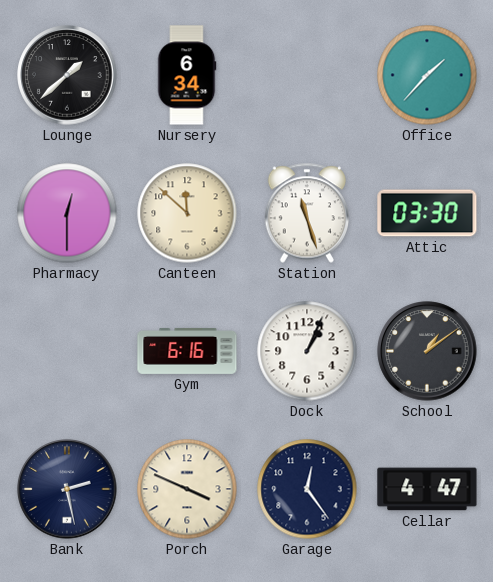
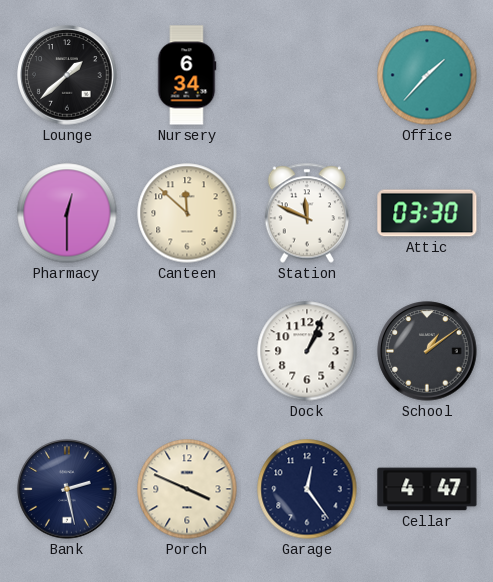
Station: 11:27 -> 11:49 (306, 213)
Gym: 6:16 -> none (187, 351)
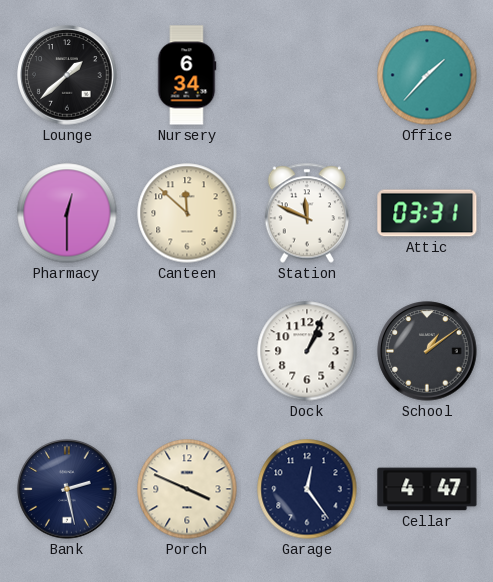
Attic: 03:30 -> 03:31 (427, 213)
